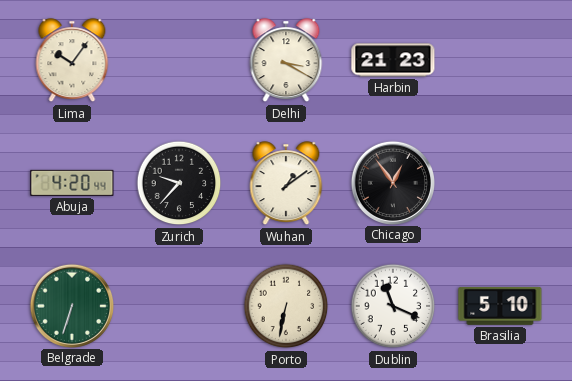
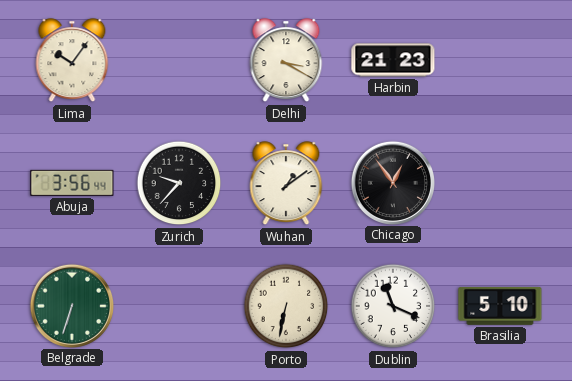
Abuja: 4:20 -> 3:56 (72, 183)
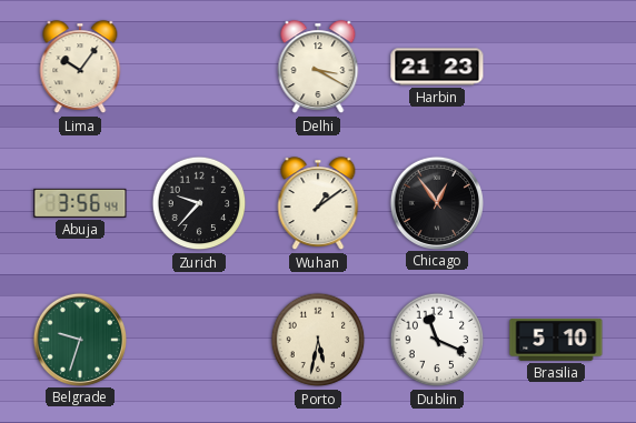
Belgrade: 6:33 -> 9:33 (79, 339)
Porto: 6:32 -> 5:32 (318, 340)
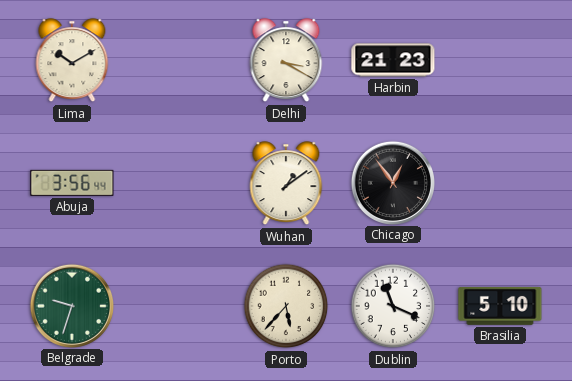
Lima: 10:06 -> 10:10 (72, 61)
Zurich: 9:37 -> none (199, 203)
Porto: 5:32 -> 5:37 (286, 306)
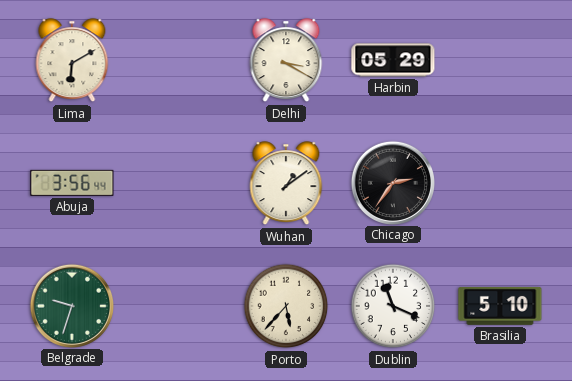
Lima: 10:10 -> 6:10 (72, 61)
Harbin: 21:23 -> 05:29 (393, 60)
Chicago: 12:54 -> 2:36 (392, 182)
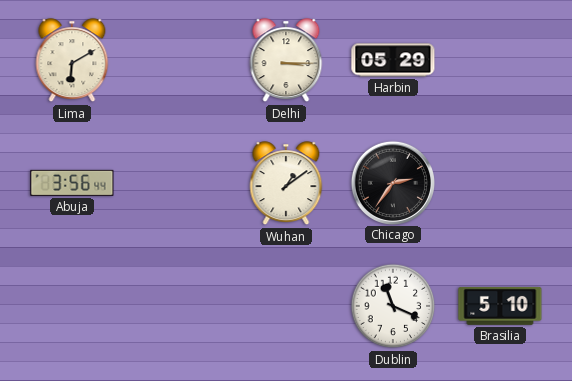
Delhi: 3:20 -> 3:15 (286, 61)
Belgrade: 9:33 -> none (71, 305)
Porto: 5:37 -> none (286, 306)
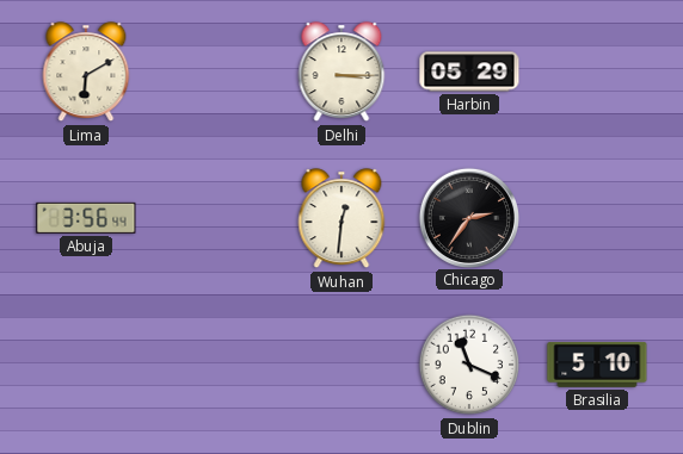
Wuhan: 1:09 -> 12:31 (341, 219)
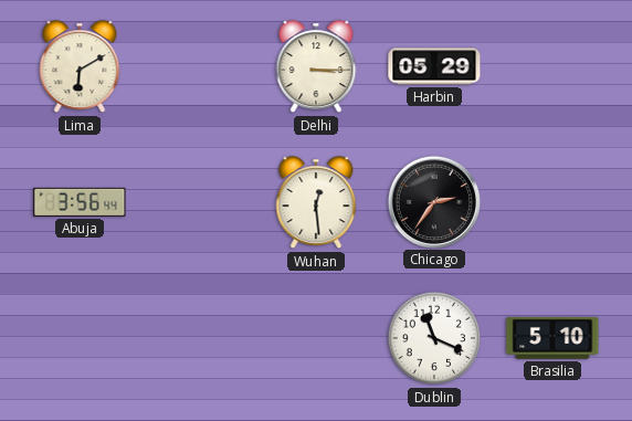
Wuhan: 12:31 -> 12:29 (316, 203)
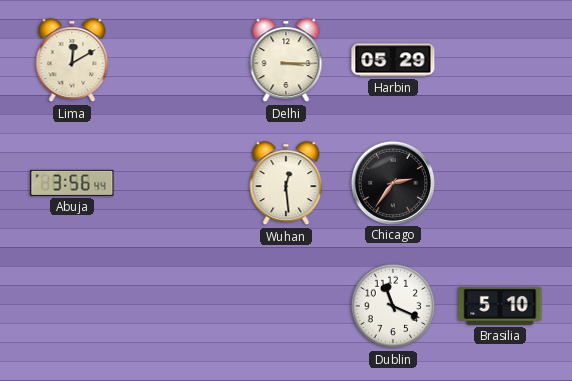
Lima: 6:10 -> 12:10 (72, 61)
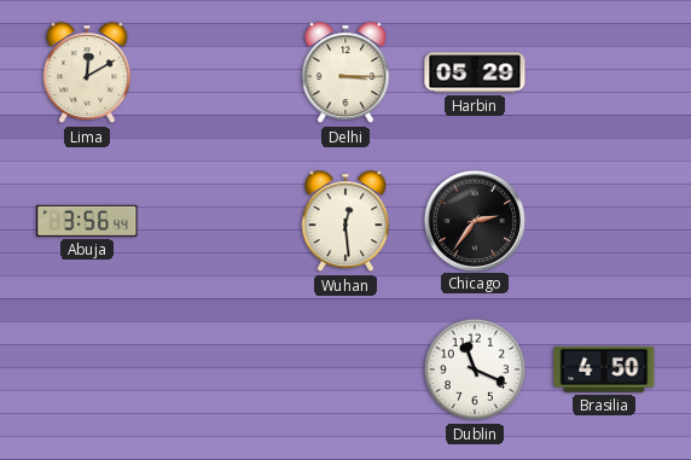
Brasilia: 5:10 -> 4:50 (604, 369)
